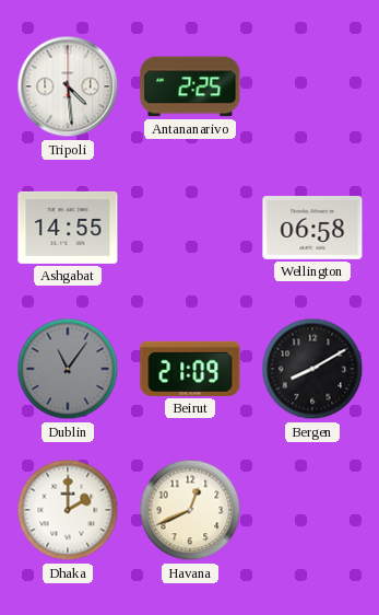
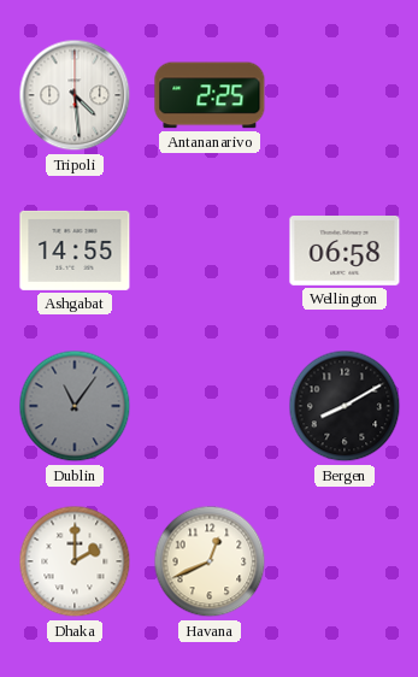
Beirut: 21:09 -> none (190, 369)
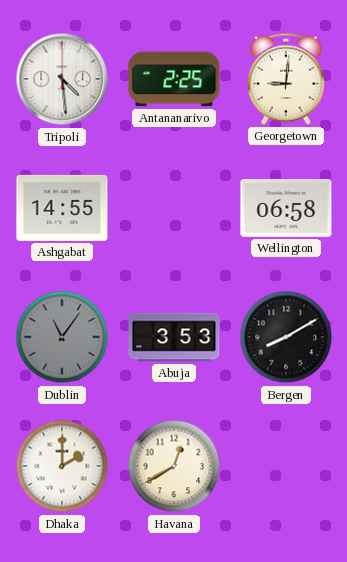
Georgetown: none -> 9:01 (286, 79)
Abuja: none -> 3:53 (174, 337)
Havana: 12:41 -> 12:40 (174, 466)
